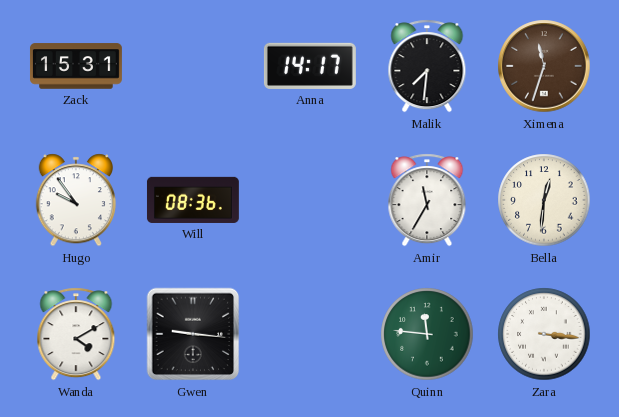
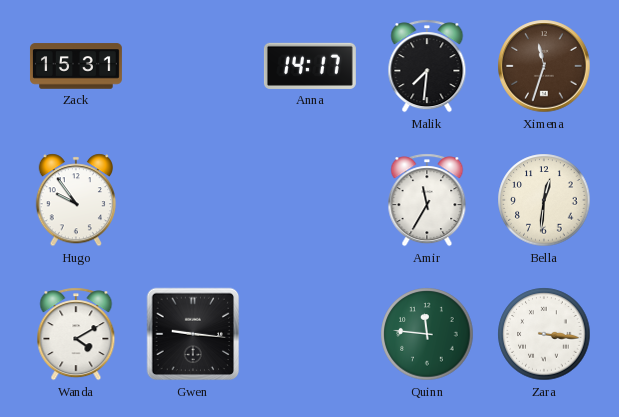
Will: 08:36 -> none (193, 200)
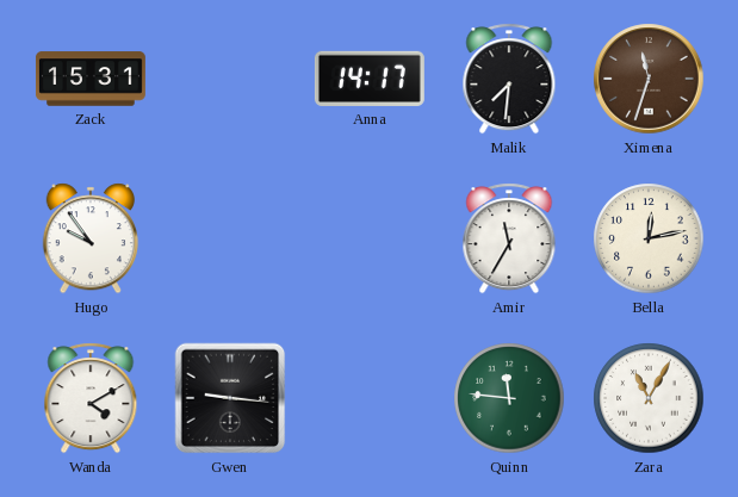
Bella: 12:31 -> 12:13 (649, 238)
Zara: 3:16 -> 11:05 (649, 398)
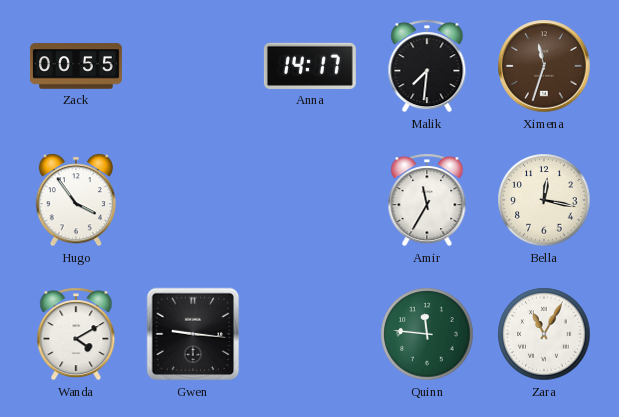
Zack: 15:31 -> 00:55 (76, 66)
Hugo: 9:54 -> 3:54 (75, 200)
Bella: 12:13 -> 12:17 (544, 200)
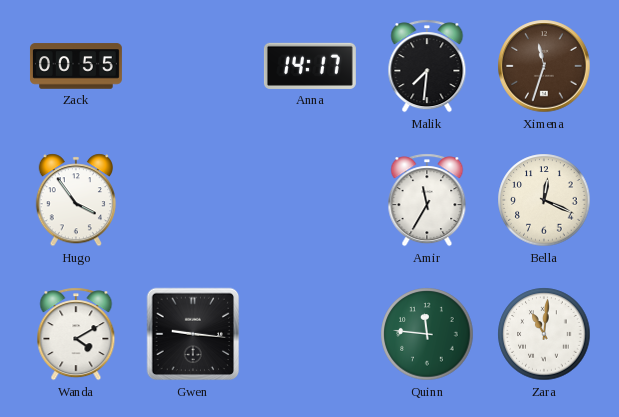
Bella: 12:17 -> 12:19 (544, 200)
Zara: 11:05 -> 11:01 (544, 334)
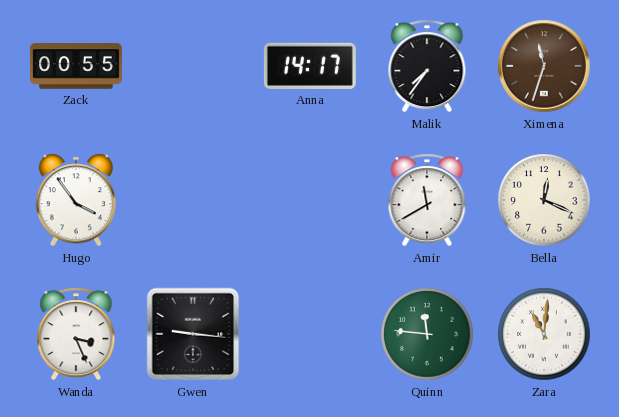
Malik: 7:31 -> 7:36 (427, 66)
Amir: 11:35 -> 11:40 (427, 200)
Wanda: 4:10 -> 3:26 (76, 334)
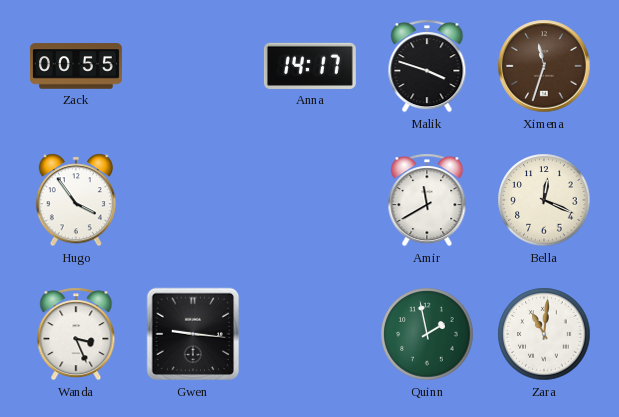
Malik: 7:36 -> 3:48 (427, 66)
Quinn: 11:46 -> 1:58 (427, 334)
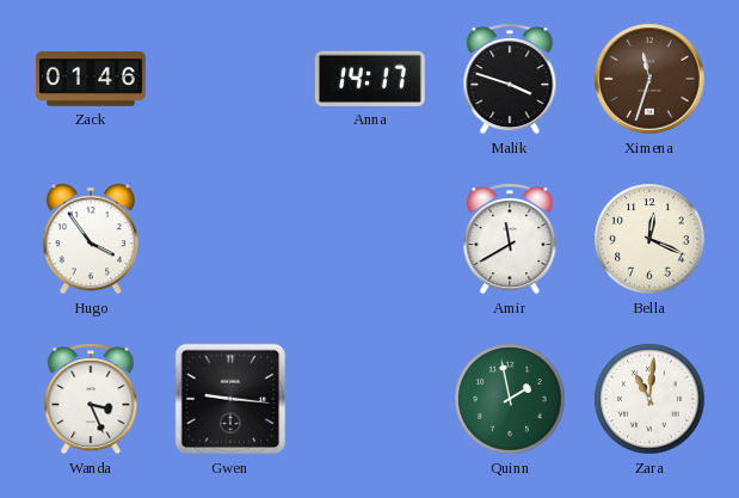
Zack: 00:55 -> 01:46 (91, 79)
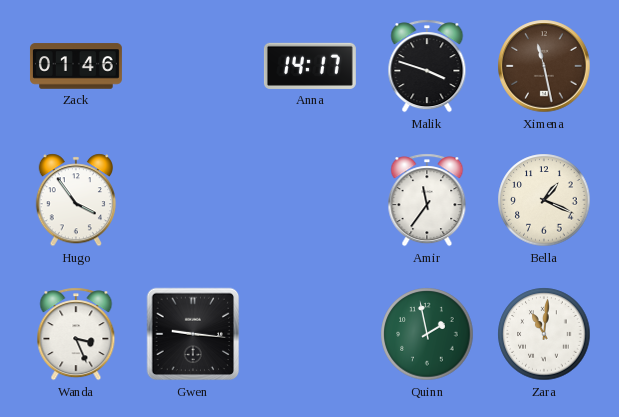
Ximena: 11:33 -> 11:28 (544, 66)
Amir: 11:40 -> 11:36 (427, 200)
Bella: 12:19 -> 1:19 (544, 200)
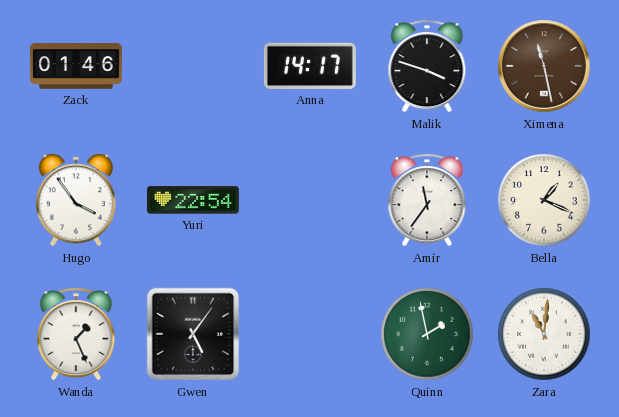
Yuri: none -> 22:54 (193, 200)
Wanda: 3:26 -> 1:26 (76, 334)
Gwen: 9:16 -> 5:06 (193, 334)
